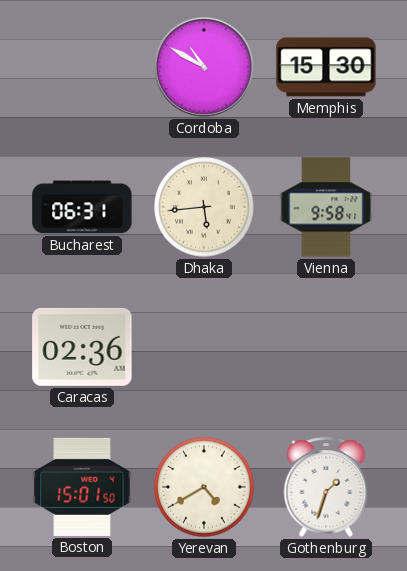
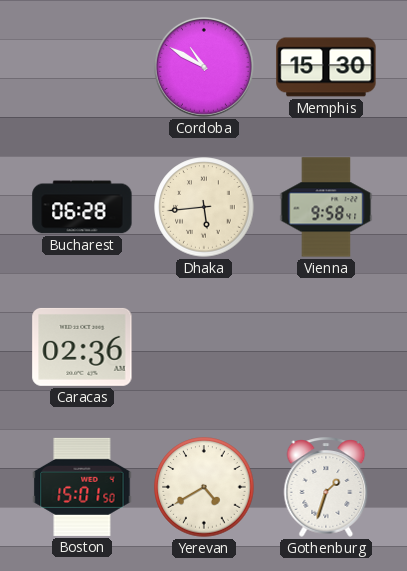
Bucharest: 06:31 -> 06:28 (82, 207)
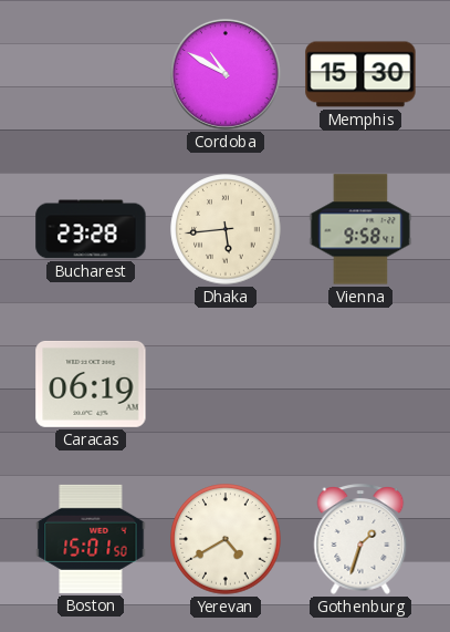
Bucharest: 06:28 -> 23:28 (91, 229)
Caracas: 02:36 -> 06:19 (91, 384)
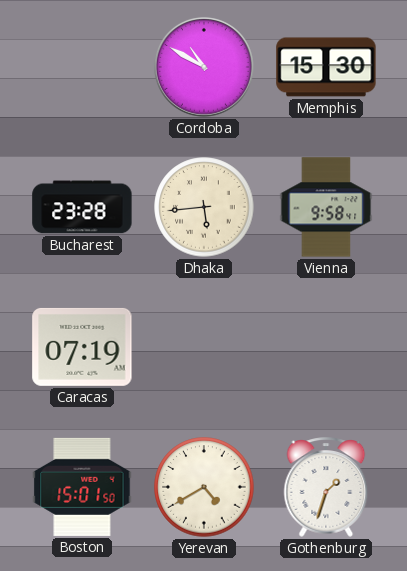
Caracas: 06:19 -> 07:19 (82, 347)
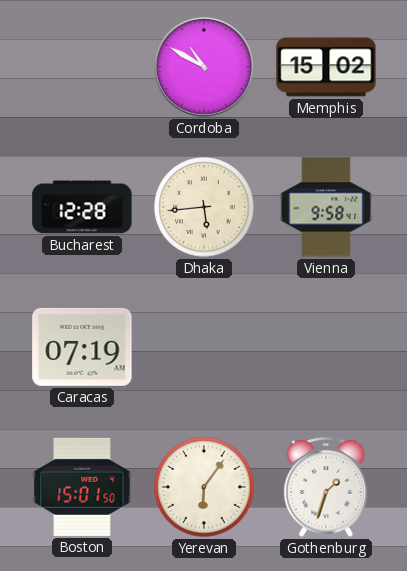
Memphis: 15:30 -> 15:02 (326, 67)
Bucharest: 23:28 -> 12:28 (82, 207)
Yerevan: 4:40 -> 6:06 (204, 487)
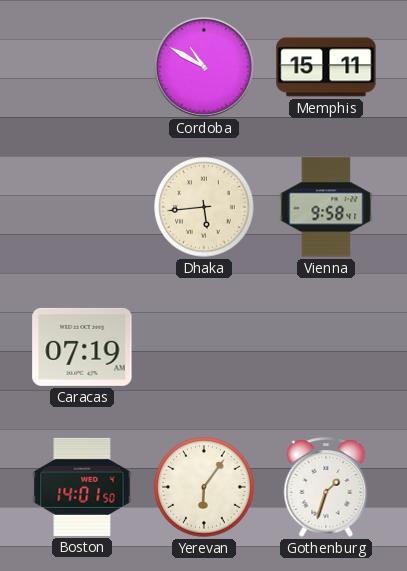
Memphis: 15:02 -> 15:11 (326, 67)
Bucharest: 12:28 -> none (82, 207)
Boston: 15:01 -> 14:01 (82, 487)
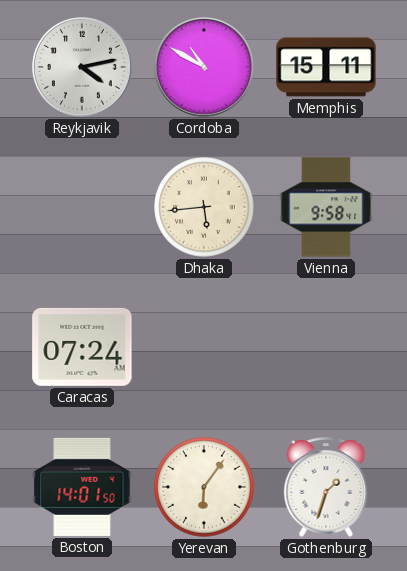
Reykjavik: none -> 4:13 (82, 67)
Caracas: 07:19 -> 07:24 (82, 347)
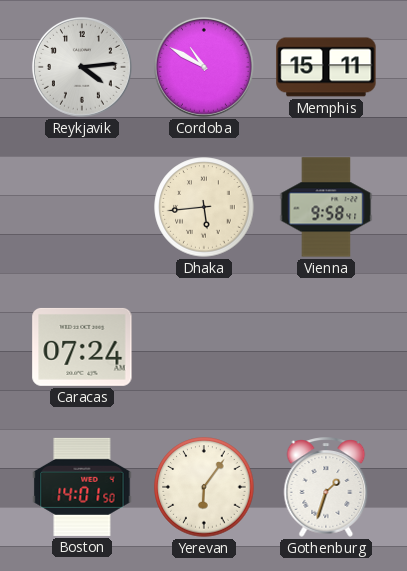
Reykjavik: 4:13 -> 4:14 (82, 67)
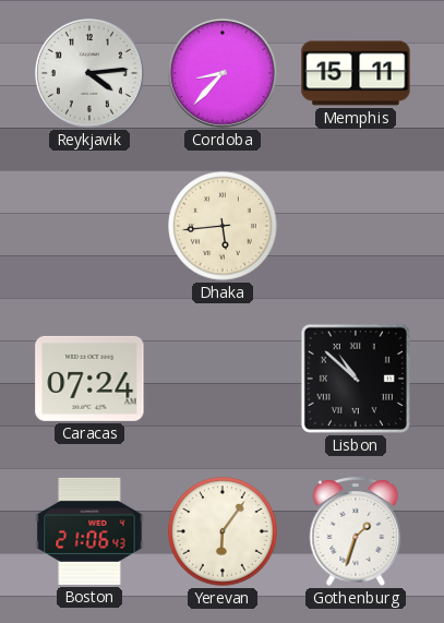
Cordoba: 10:50 -> 8:37 (223, 73)
Vienna: 9:58 -> none (326, 207)
Lisbon: none -> 10:52 (356, 379)
Boston: 14:01 -> 21:06 (89, 531)
